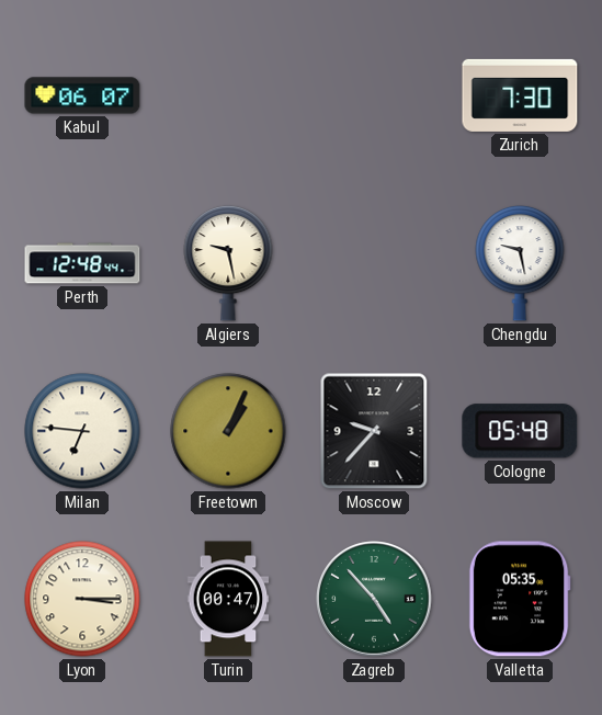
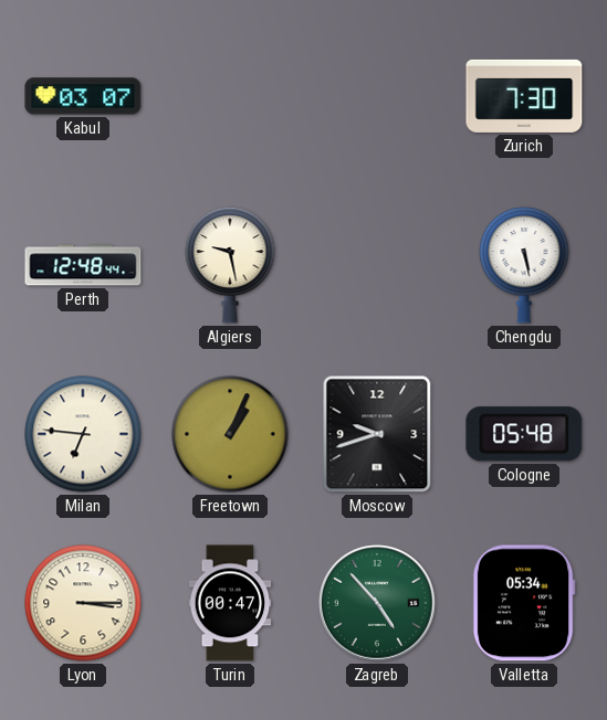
Kabul: 06:07 -> 03:07 (83, 96)
Chengdu: 9:28 -> 5:28 (524, 265)
Moscow: 9:37 -> 9:42 (377, 434)
Valletta: 05:35 -> 05:34 (524, 603)
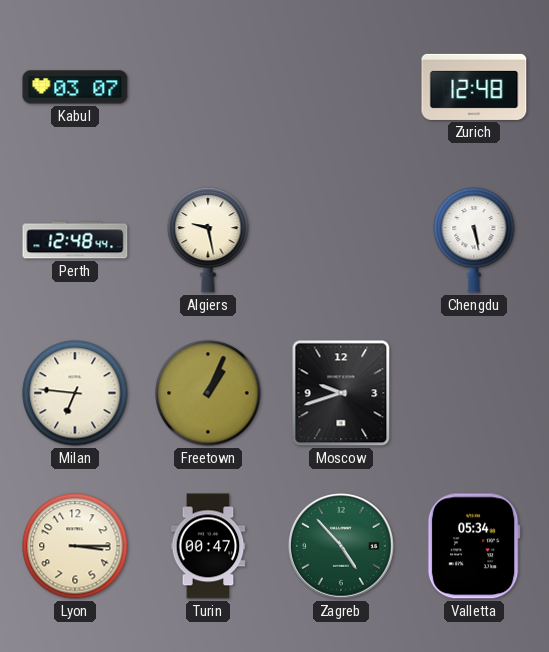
Zurich: 7:30 -> 12:48 (474, 87)
Cologne: 05:48 -> none (524, 434)
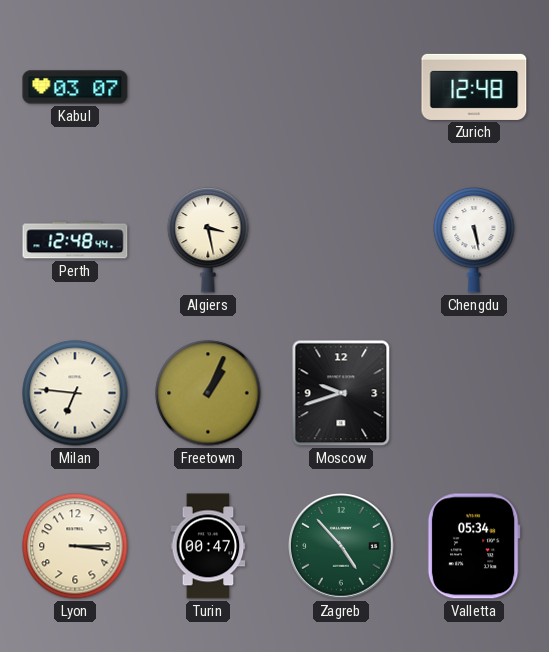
Algiers: 9:28 -> 3:28 (208, 240)
